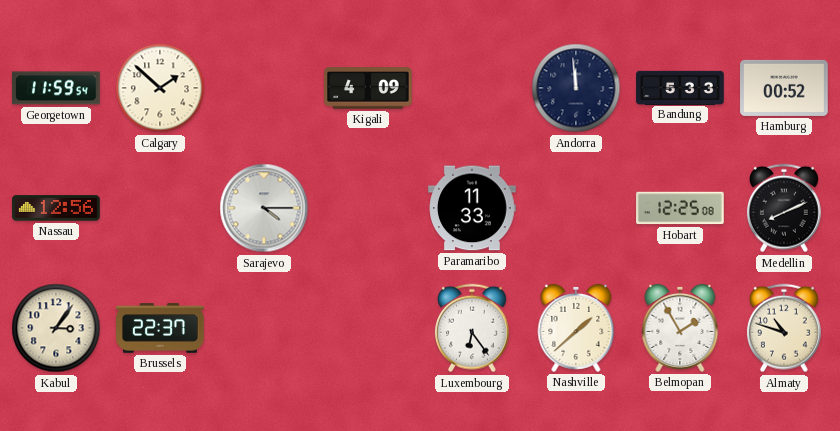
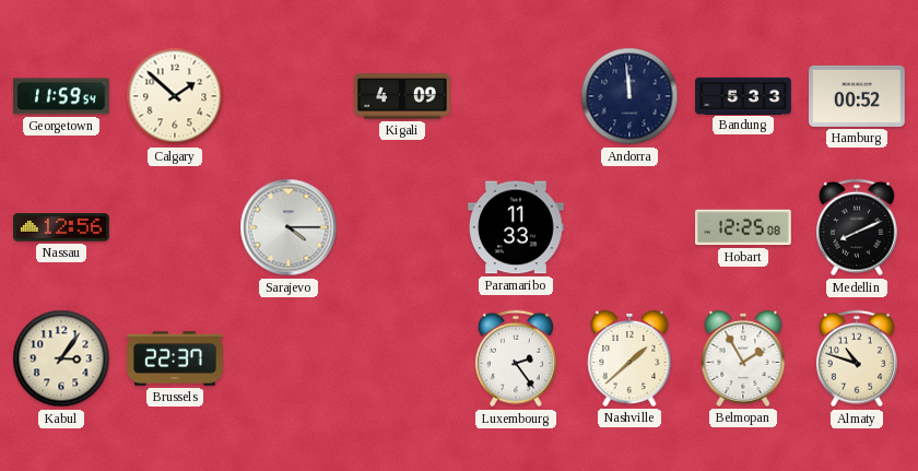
Luxembourg: 6:24 -> 2:24 (516, 358)
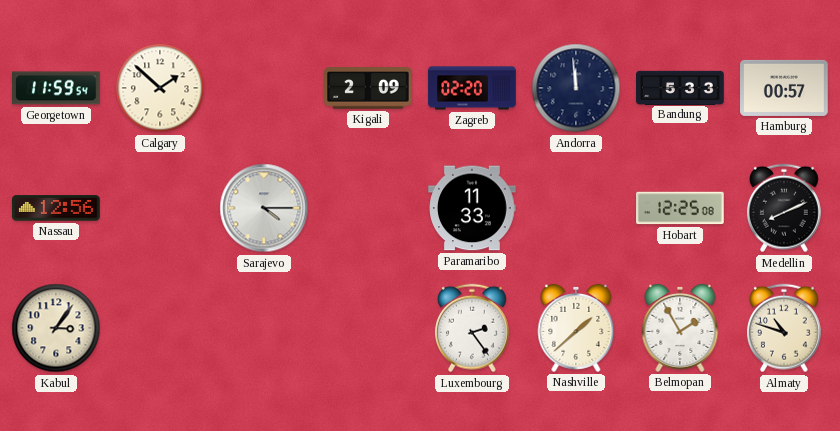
Kigali: 4:09 -> 2:09 (368, 88)
Zagreb: none -> 02:20 (472, 88)
Hamburg: 00:52 -> 00:57 (784, 88)
Brussels: 22:37 -> none (175, 358)
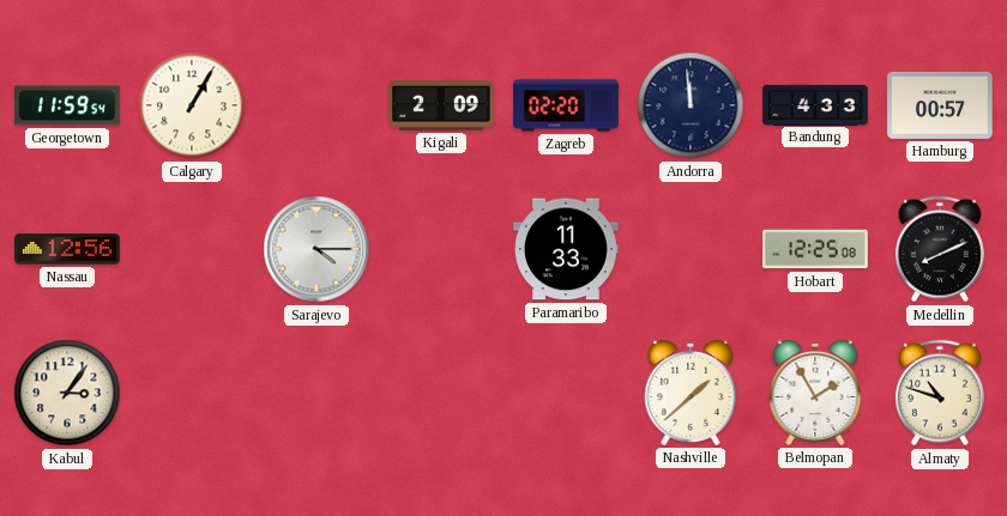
Calgary: 1:52 -> 1:05 (192, 105)
Bandung: 5:33 -> 4:33 (815, 104)
Luxembourg: 2:24 -> none (472, 328)
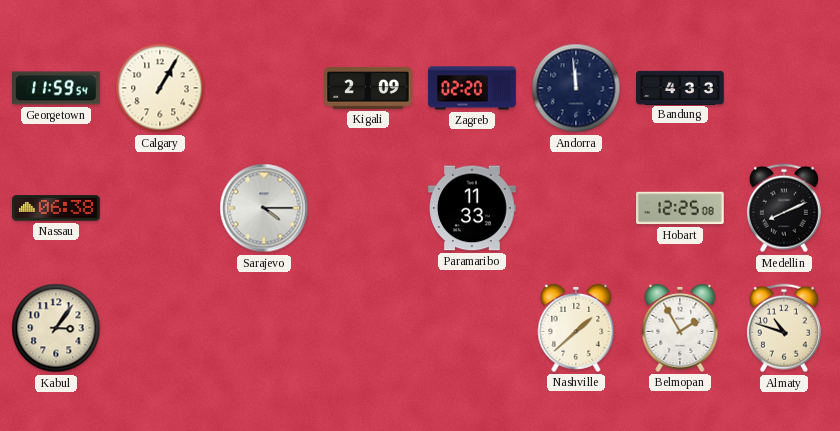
Hamburg: 00:57 -> none (940, 105)
Nassau: 12:56 -> 06:38 (56, 208)
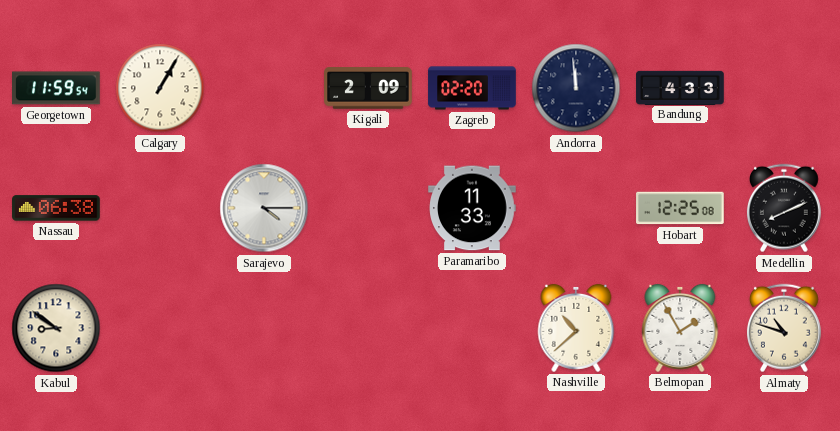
Kabul: 3:06 -> 8:51 (56, 328)
Nashville: 1:38 -> 10:38 (576, 328)
